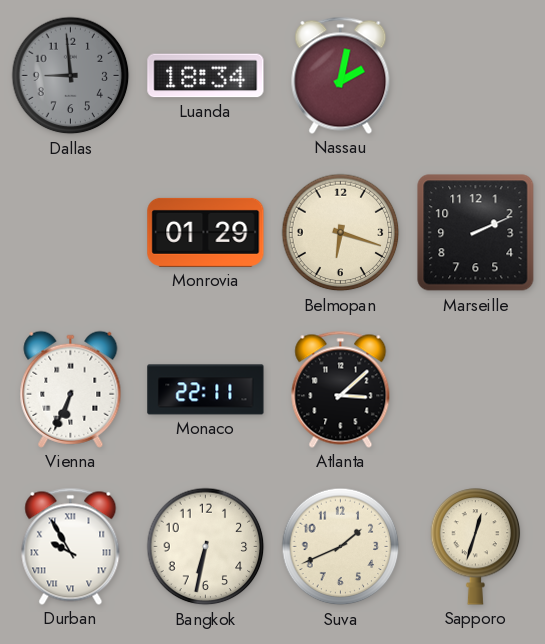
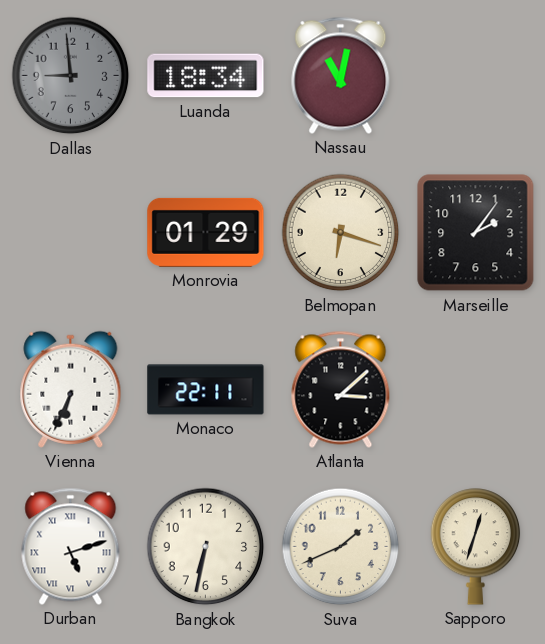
Nassau: 2:02 -> 11:02 (341, 75)
Marseille: 2:11 -> 2:06 (476, 233)
Durban: 9:55 -> 5:12 (71, 546)
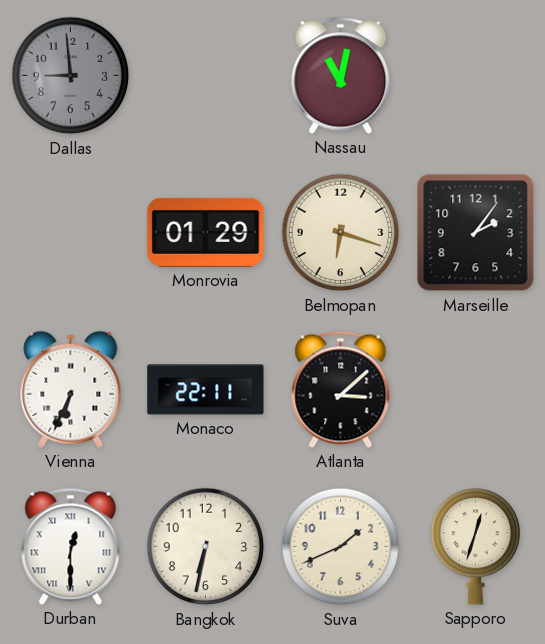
Luanda: 18:34 -> none (206, 76)
Durban: 5:12 -> 12:30 (71, 546)
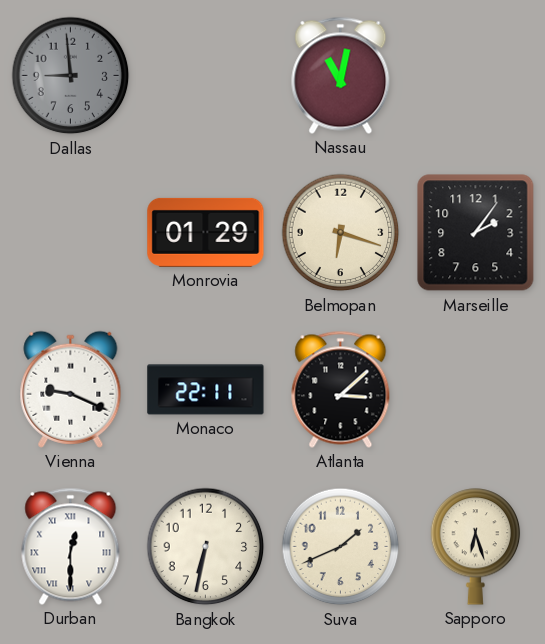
Vienna: 6:34 -> 9:19 (71, 389)
Sapporo: 12:33 -> 6:27 (476, 547)
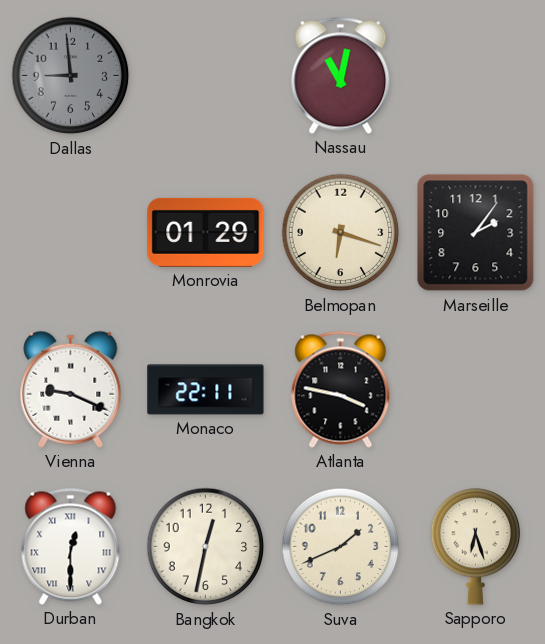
Atlanta: 3:08 -> 3:47 (341, 389)
Bangkok: 6:32 -> 12:32 (206, 547)
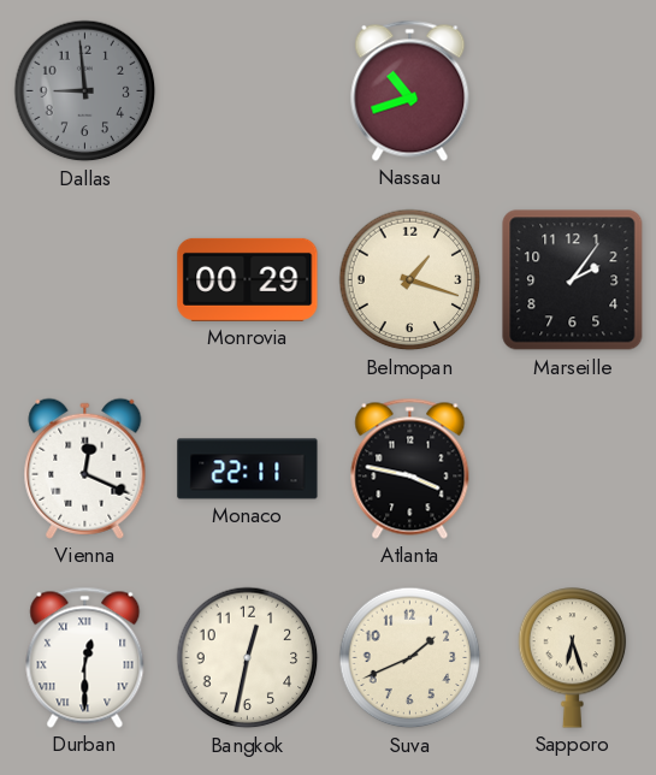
Nassau: 11:02 -> 10:42 (410, 90)
Monrovia: 01:29 -> 00:29 (248, 279)
Belmopan: 6:18 -> 1:18 (410, 280)
Vienna: 9:19 -> 12:19 (85, 468)
